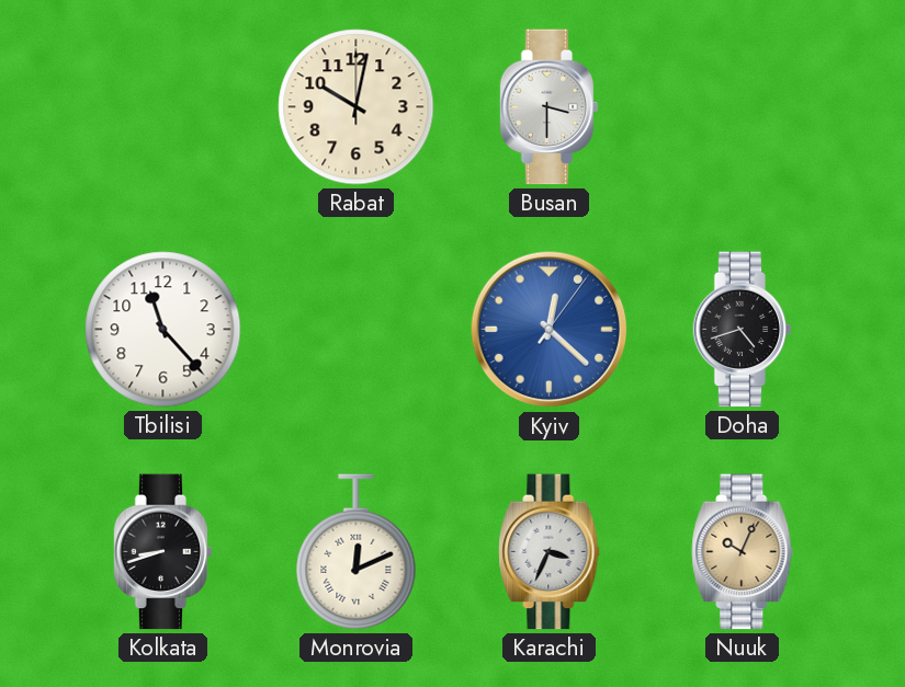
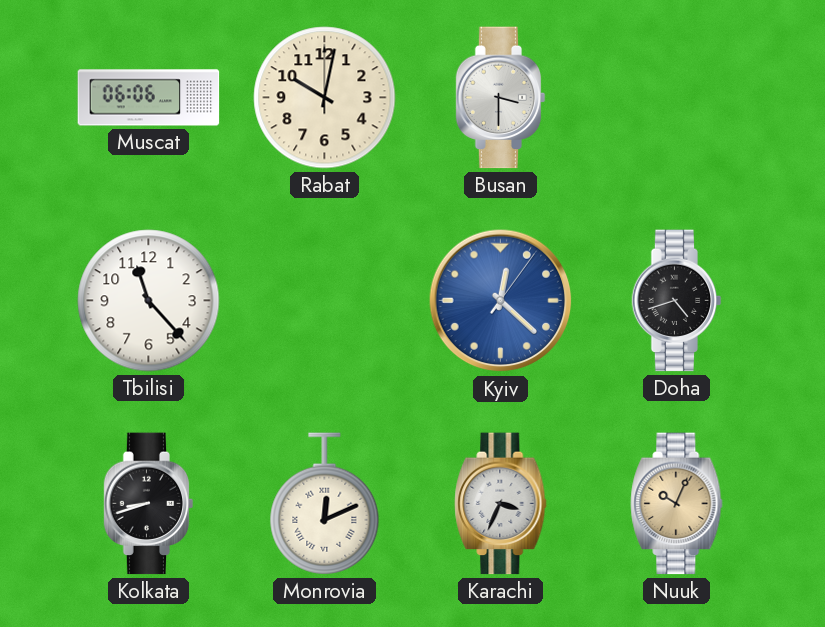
Muscat: none -> 06:06 (149, 98)
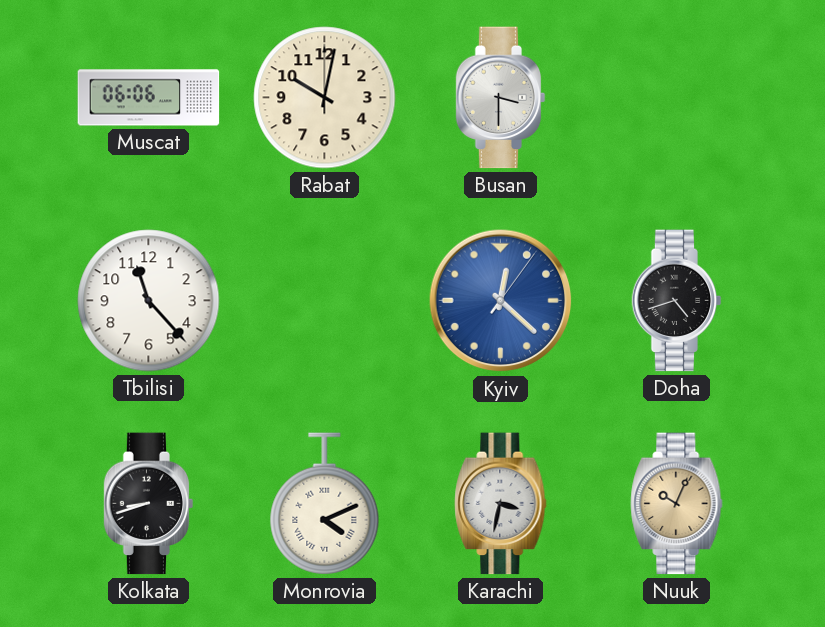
Monrovia: 12:11 -> 4:11 (325, 504)
Karachi: 3:34 -> 3:32 (501, 504)
